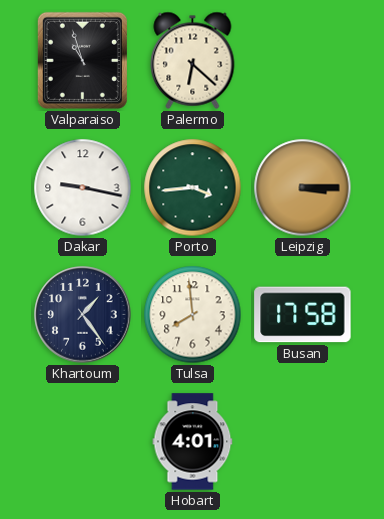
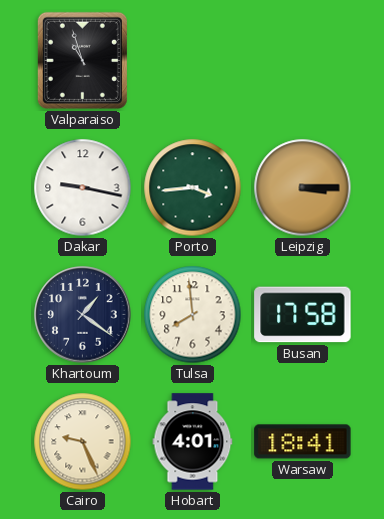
Palermo: 6:22 -> none (193, 60)
Khartoum: 1:24 -> 1:21 (83, 315)
Cairo: none -> 9:26 (83, 442)
Warsaw: none -> 18:41 (303, 442)
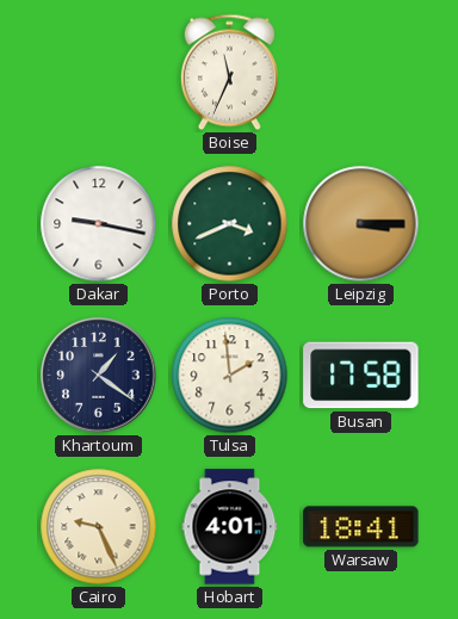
Valparaiso: 10:57 -> none (82, 60)
Boise: none -> 11:34 (229, 73)
Porto: 3:44 -> 3:41 (230, 224)
Tulsa: 7:59 -> 1:59 (230, 376)
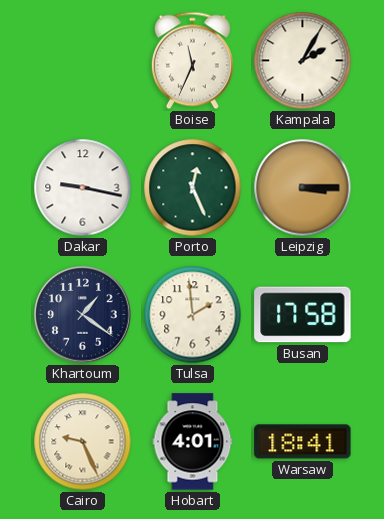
Kampala: none -> 2:05 (303, 61)
Porto: 3:41 -> 12:26 (193, 188)
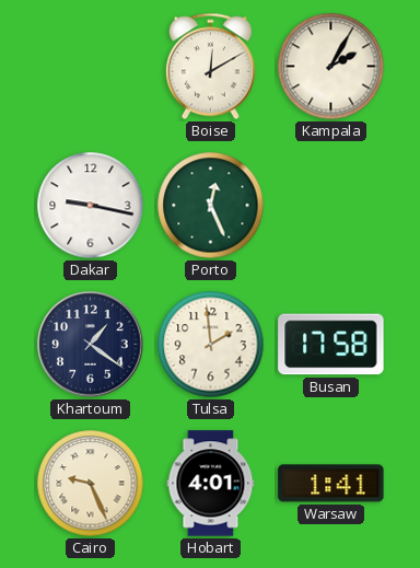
Boise: 11:34 -> 12:10 (210, 67)
Leipzig: 3:15 -> none (303, 188)
Warsaw: 18:41 -> 1:41 (331, 484)
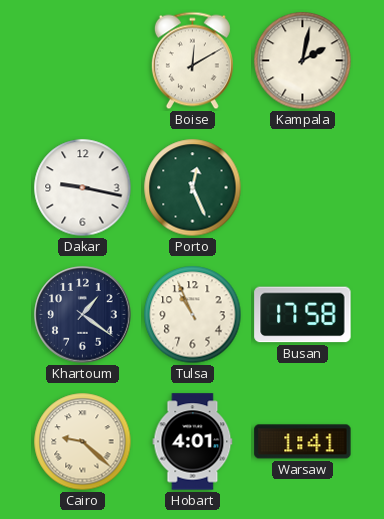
Kampala: 2:05 -> 2:02 (303, 61)
Tulsa: 1:59 -> 10:56 (193, 315)
Cairo: 9:26 -> 9:22 (83, 442)
